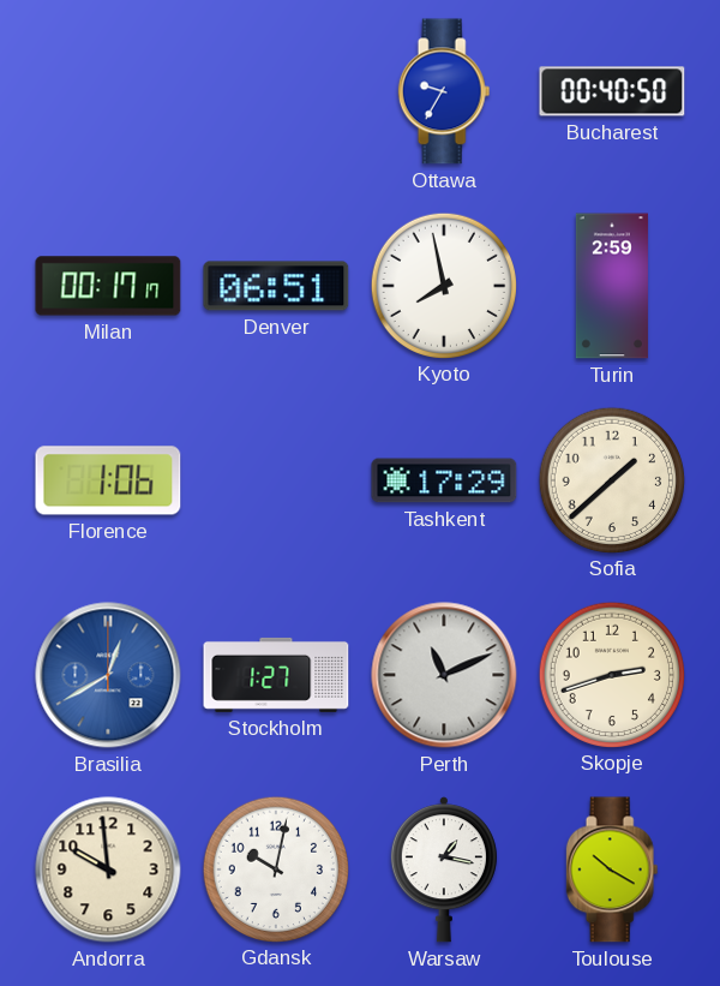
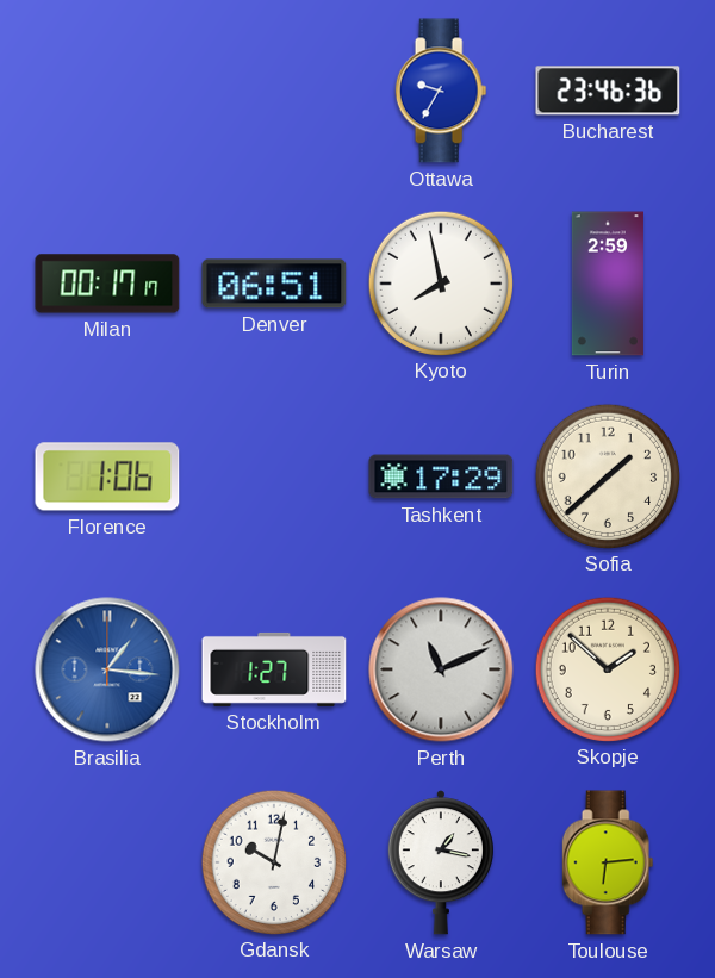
Bucharest: 00:40 -> 23:46 (608, 91)
Brasilia: 12:40 -> 1:16 (107, 669)
Skopje: 2:42 -> 1:52 (607, 668)
Andorra: 9:59 -> none (108, 870)
Toulouse: 10:20 -> 6:14 (608, 862)
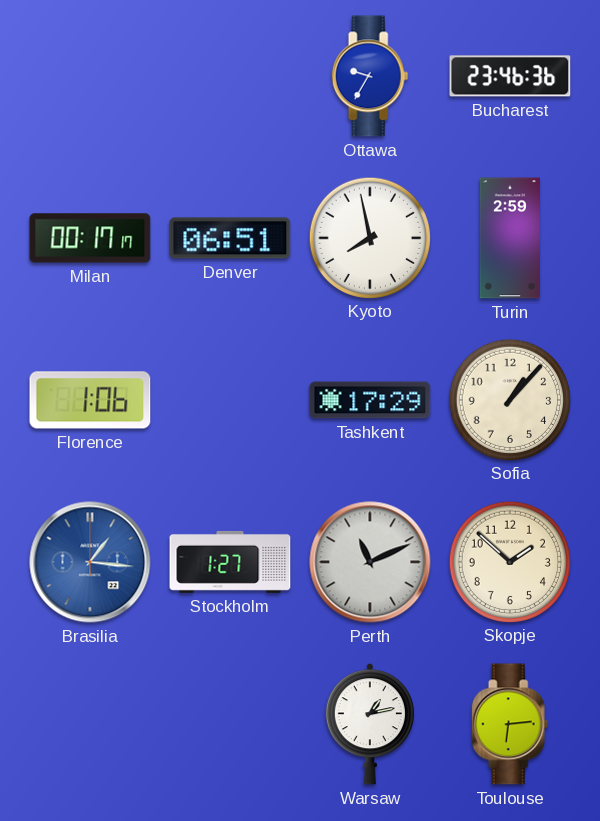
Sofia: 1:38 -> 1:07 (509, 399)
Gdansk: 10:02 -> none (273, 861)
Warsaw: 1:17 -> 1:13 (370, 724)
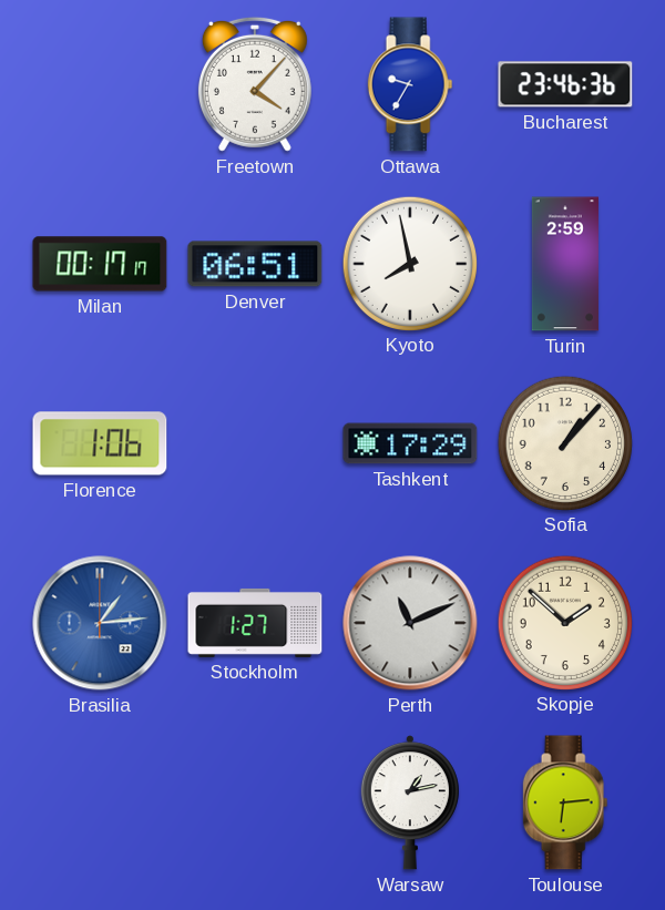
Freetown: none -> 4:07 (255, 84)
Brasilia: 1:16 -> 1:14 (100, 623)
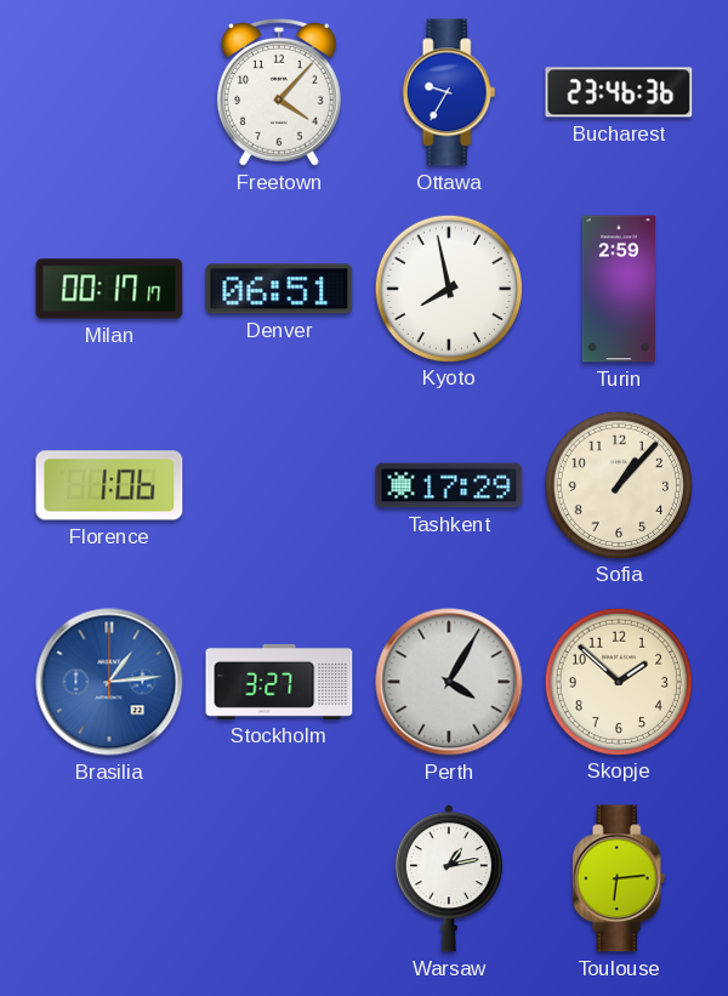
Stockholm: 1:27 -> 3:27 (279, 682)
Perth: 11:11 -> 4:05 (449, 682)
